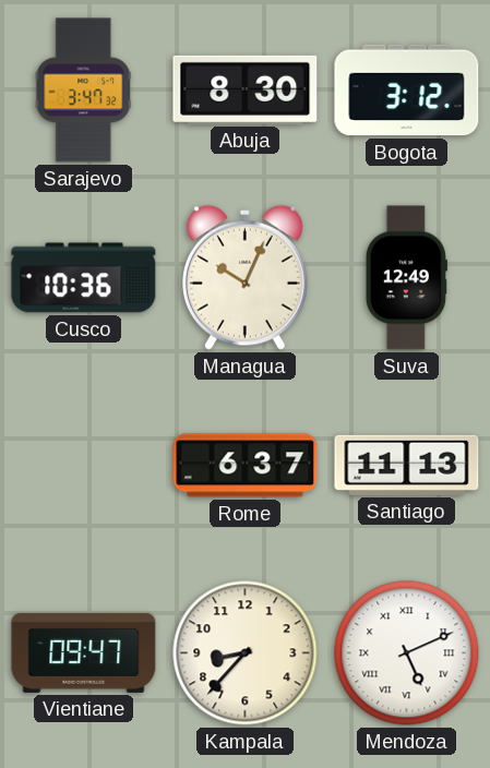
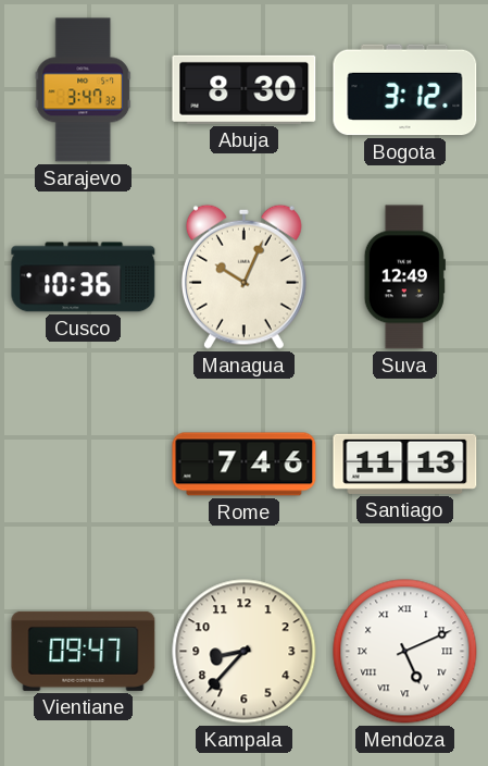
Rome: 6:37 -> 7:46 (245, 465)
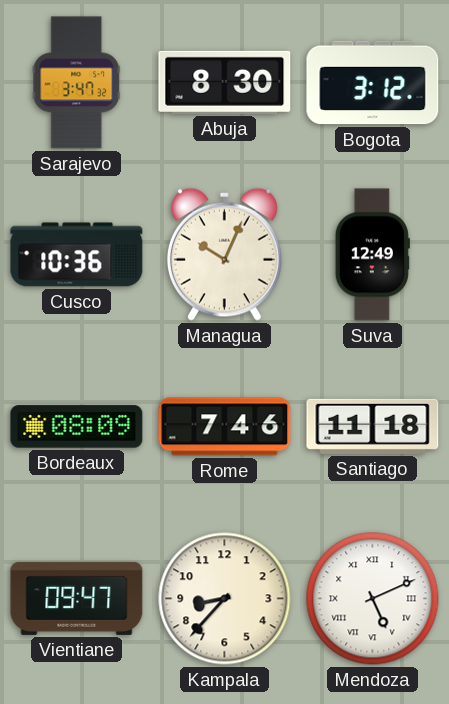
Bordeaux: none -> 08:09 (77, 427)
Santiago: 11:13 -> 11:18 (373, 426)
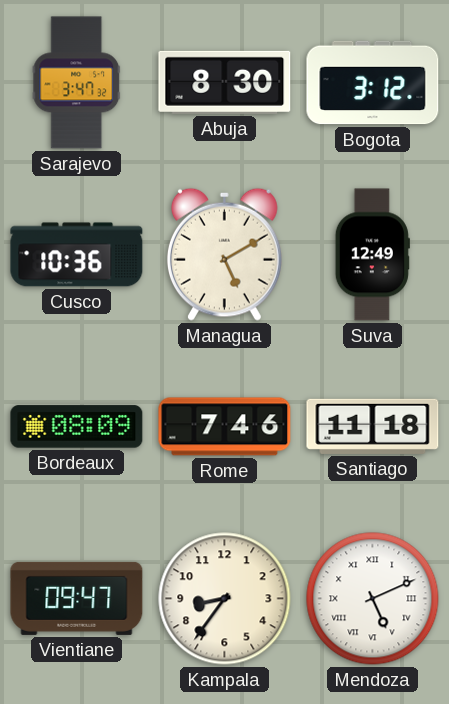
Managua: 10:04 -> 5:10 (224, 254)
Kampala: 8:37 -> 8:36 (225, 599)
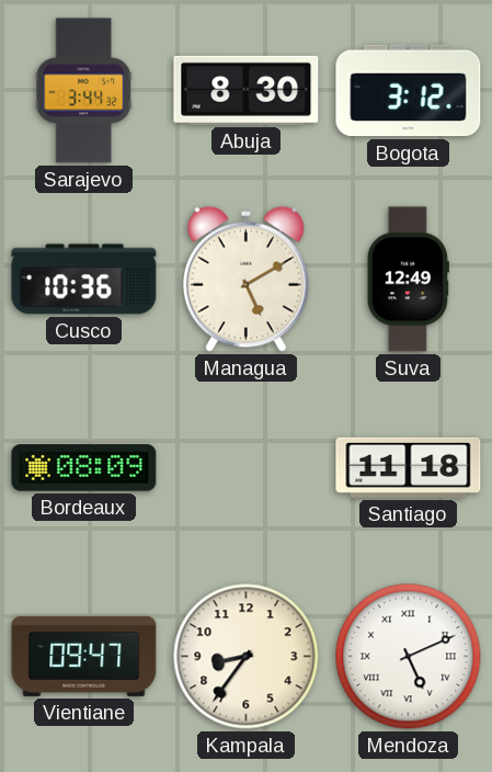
Sarajevo: 3:47 -> 3:44 (84, 91)
Rome: 7:46 -> none (225, 427)
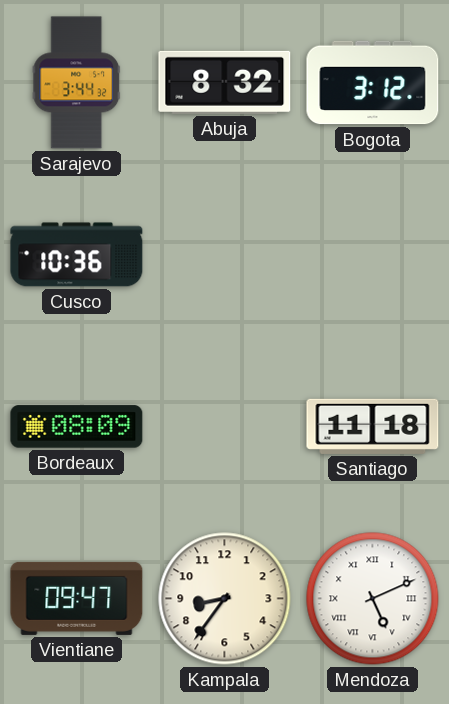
Abuja: 8:30 -> 8:32 (225, 82)
Managua: 5:10 -> none (245, 279)
Suva: 12:49 -> none (408, 280)
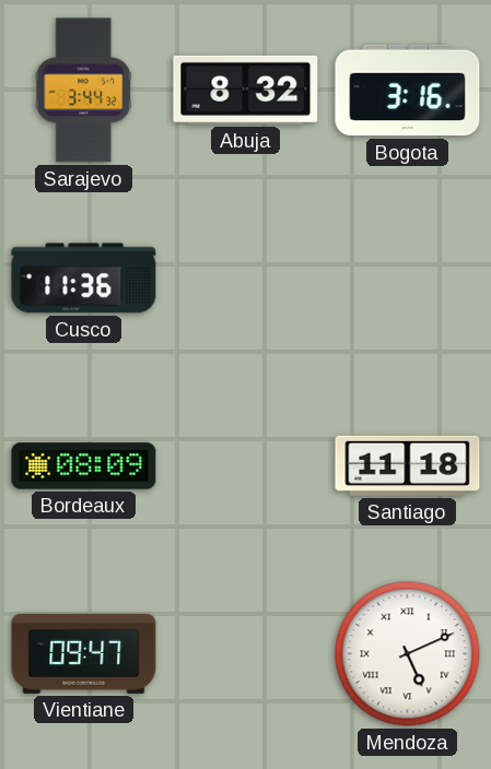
Bogota: 3:12 -> 3:16 (408, 91)
Cusco: 10:36 -> 11:36 (84, 279)
Kampala: 8:36 -> none (225, 599)
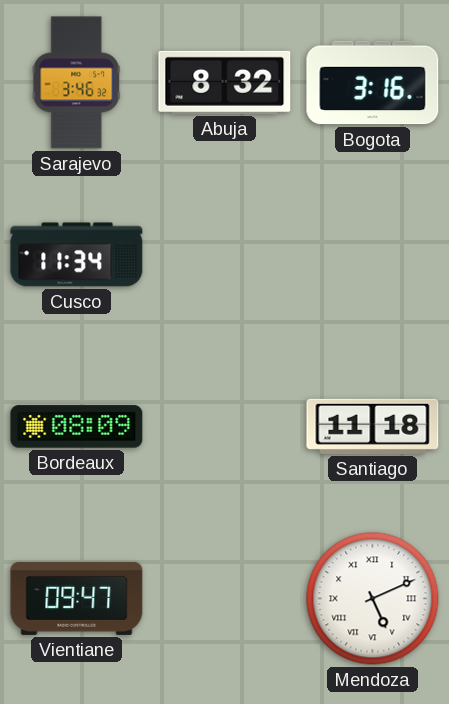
Sarajevo: 3:44 -> 3:46 (77, 83)
Cusco: 11:36 -> 11:34 (77, 255)
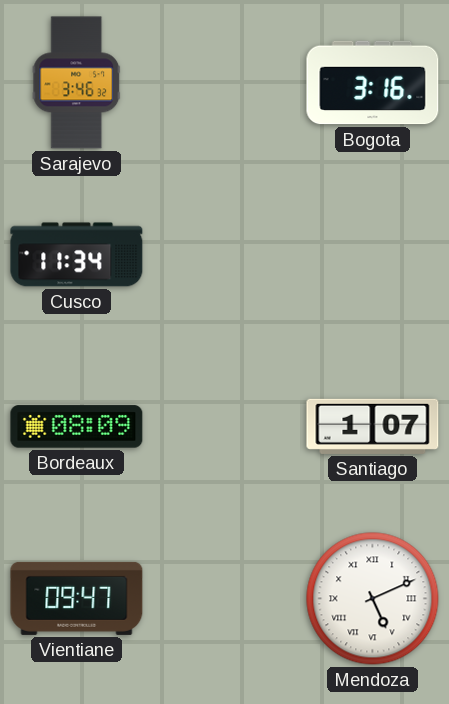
Abuja: 8:32 -> none (225, 82)
Santiago: 11:18 -> 1:07 (373, 426)
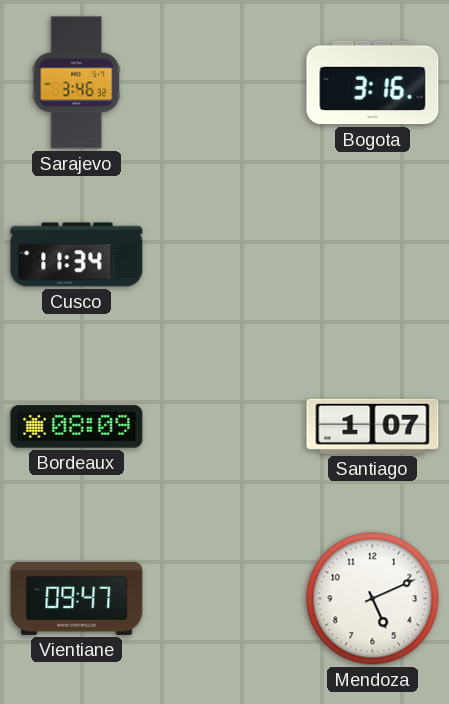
Mendoza numerals: Roman -> Arabic (373, 599)
